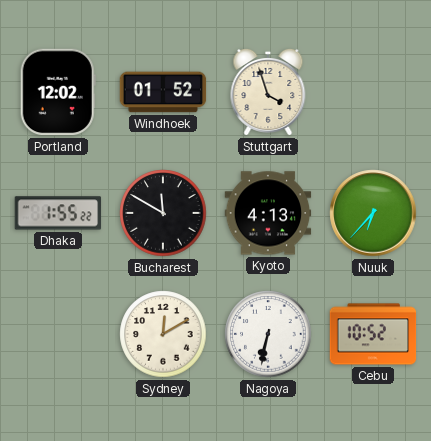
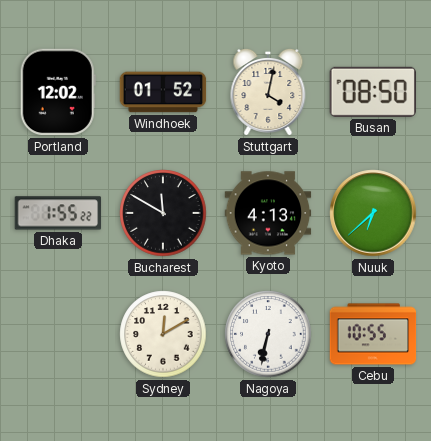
Stuttgart: 3:57 -> 4:02 (268, 92)
Busan: none -> 08:50 (373, 92)
Nuuk: 6:37 -> 6:38 (373, 213)
Cebu: 10:52 -> 10:55 (373, 334)
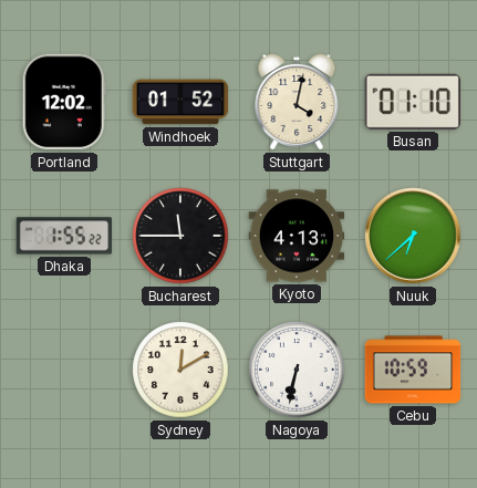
Busan: 08:50 -> 01:10 (413, 102)
Bucharest: 11:50 -> 11:45 (180, 236)
Cebu: 10:55 -> 10:59 (413, 370)
